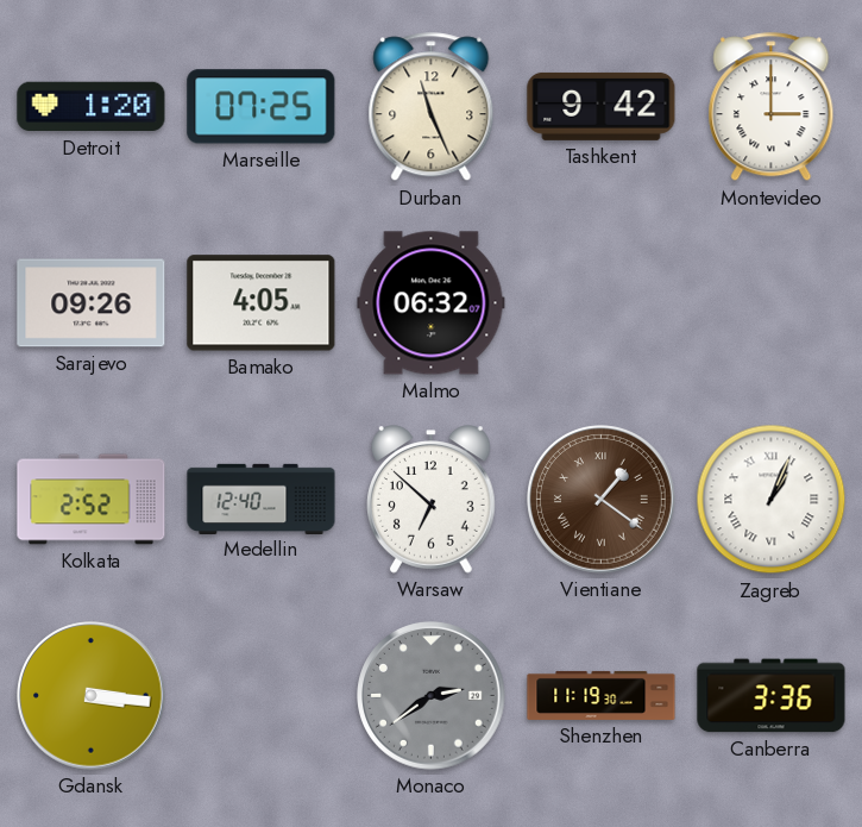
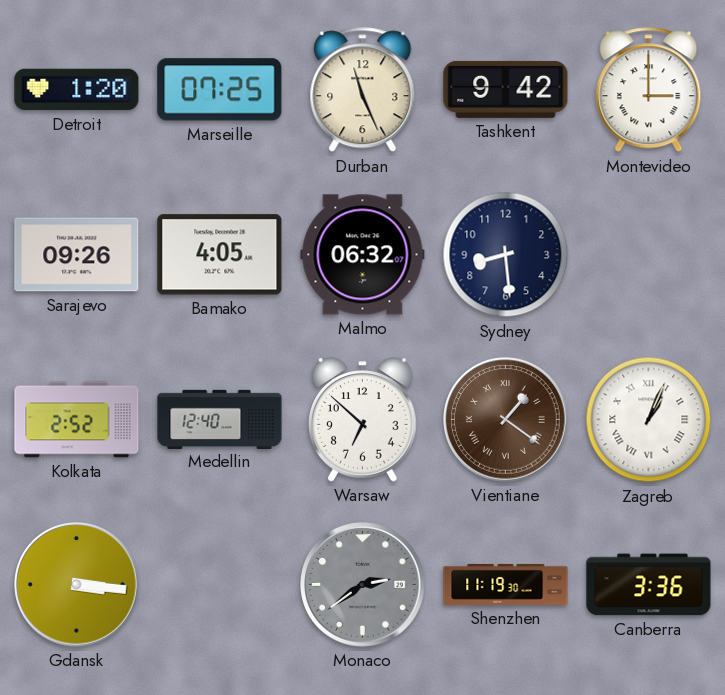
Sydney: none -> 8:29 (506, 255)
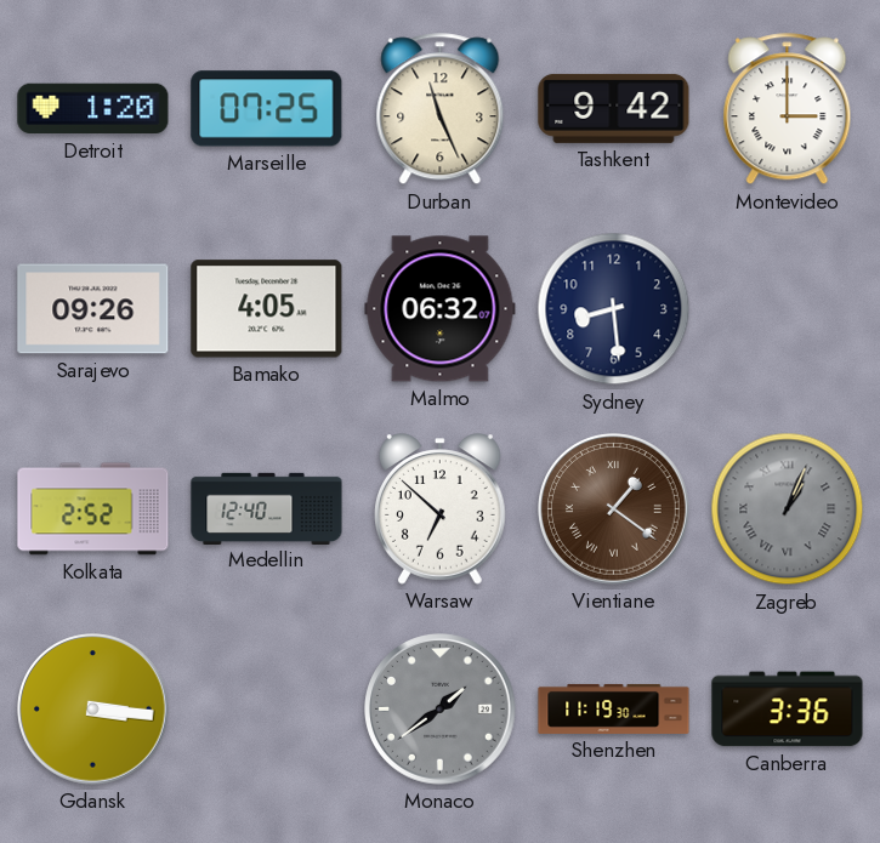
Zagreb dial: white -> grey (788, 509)
Monaco: 2:39 -> 1:39 (441, 710)
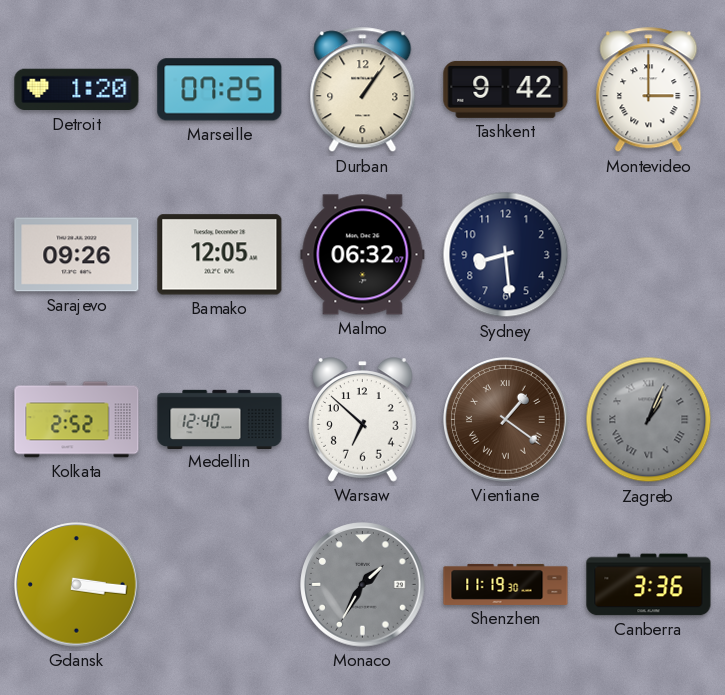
Durban: 11:26 -> 1:06 (363, 90)
Bamako: 4:05 -> 12:05 (220, 255)
Monaco: 1:39 -> 1:35 (363, 585)
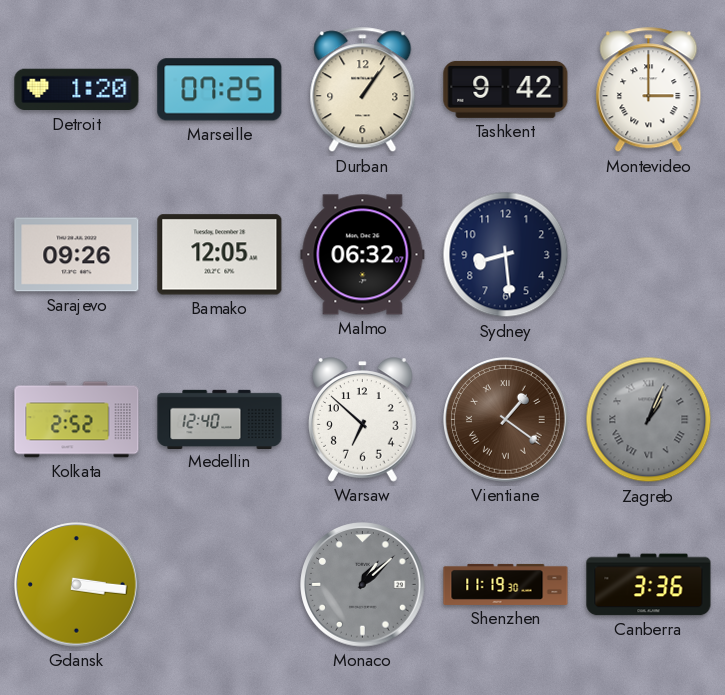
Monaco: 1:35 -> 1:08 (363, 585)
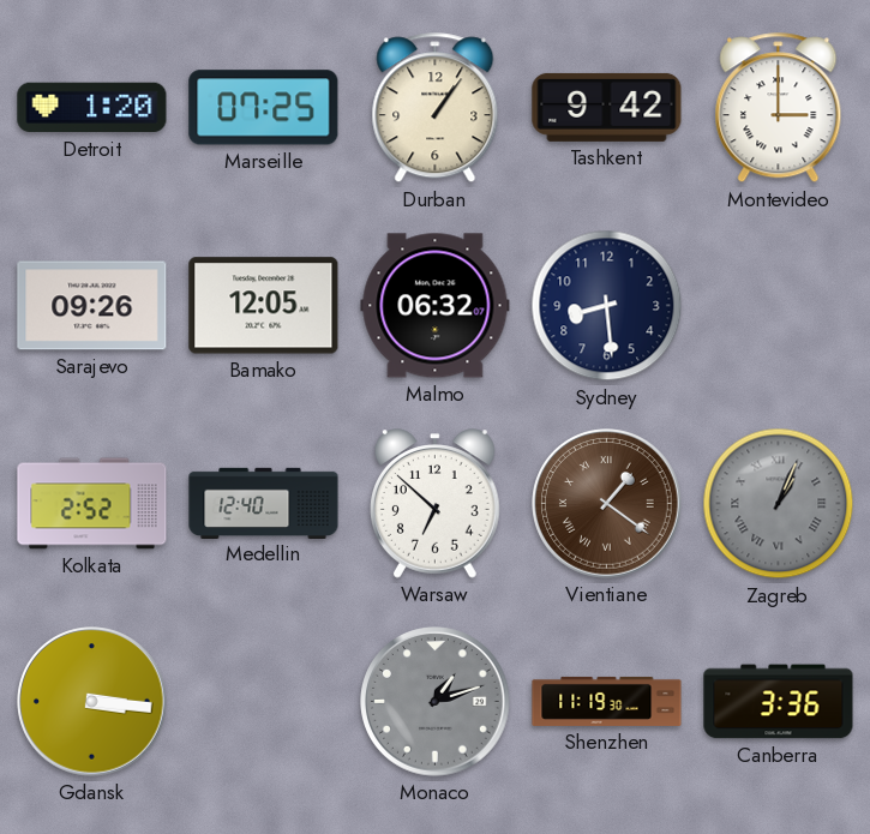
Monaco: 1:08 -> 1:12 (436, 702)
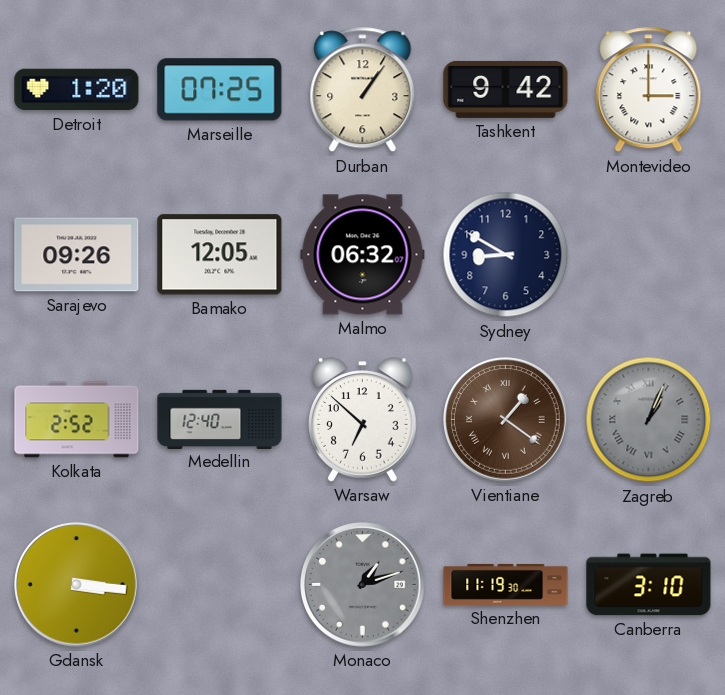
Sydney: 8:29 -> 8:50 (506, 255)
Canberra: 3:36 -> 3:10 (649, 585)
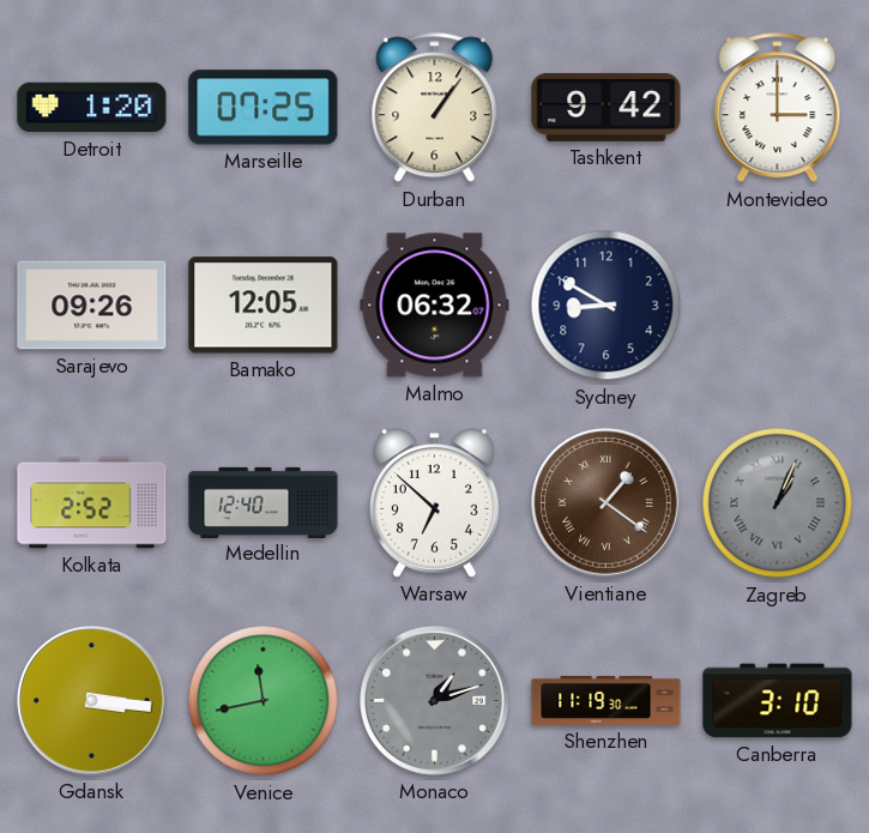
Venice: none -> 11:43 (264, 701)
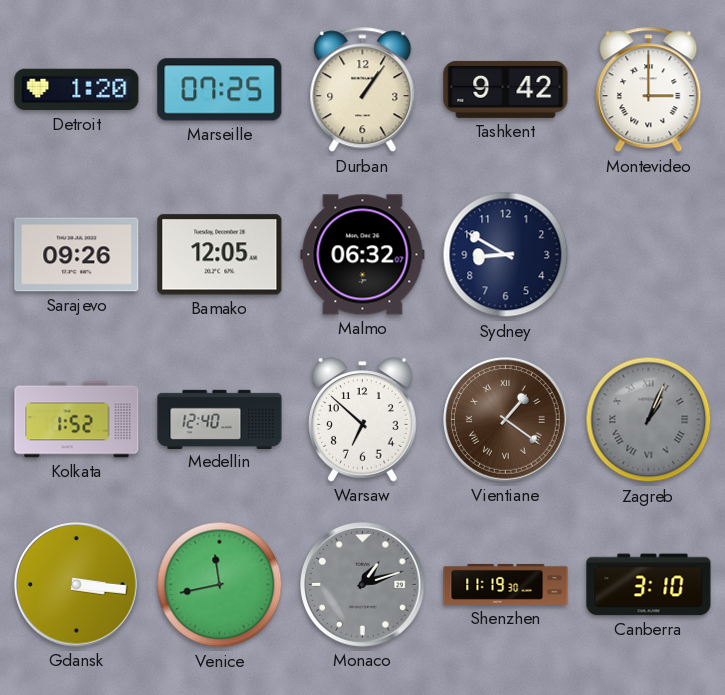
Kolkata: 2:52 -> 1:52 (77, 420)
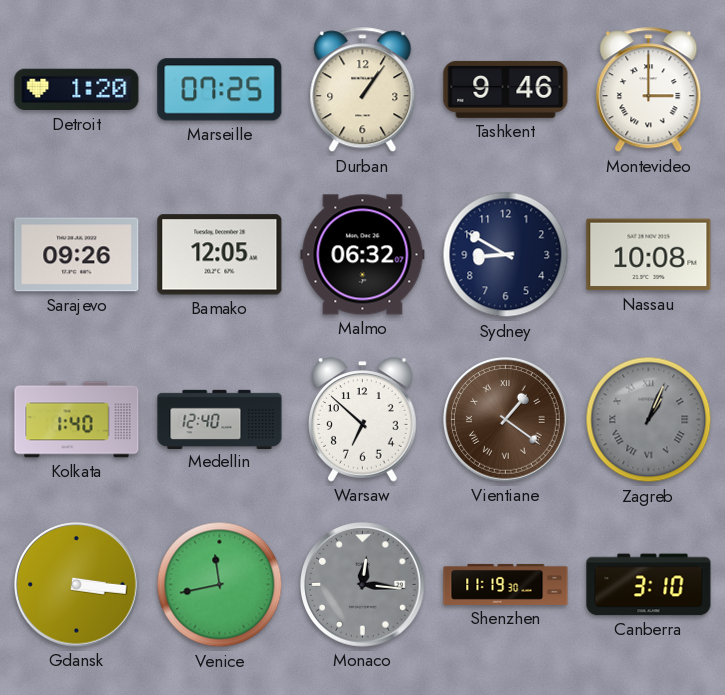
Tashkent: 9:42 -> 9:46 (506, 89)
Nassau: none -> 10:08 (649, 255)
Kolkata: 1:52 -> 1:40 (77, 420)
Monaco: 1:12 -> 12:16 (363, 585)
